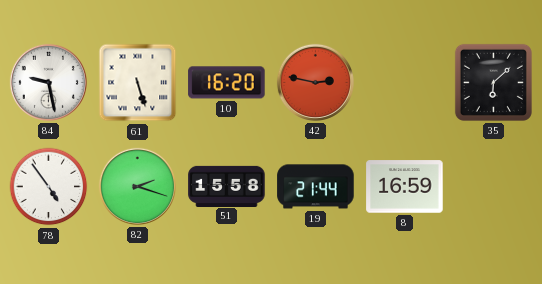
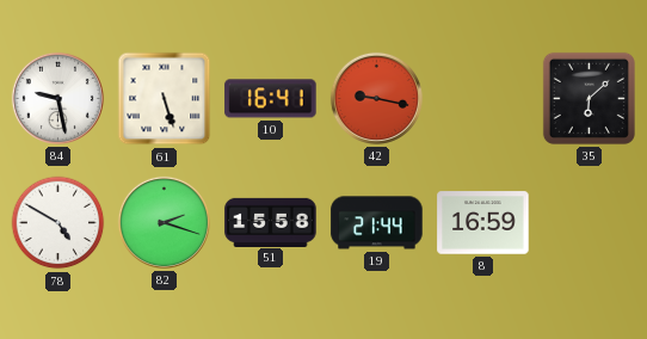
10: 16:20 -> 16:41 (271, 99)
42: 2:47 -> 9:17 (376, 98)
78: 4:54 -> 4:50 (58, 223)
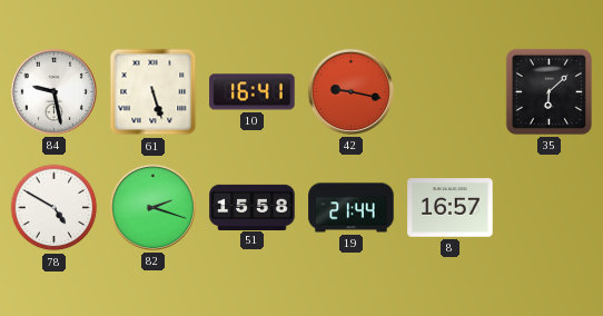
8: 16:59 -> 16:57 (451, 208)
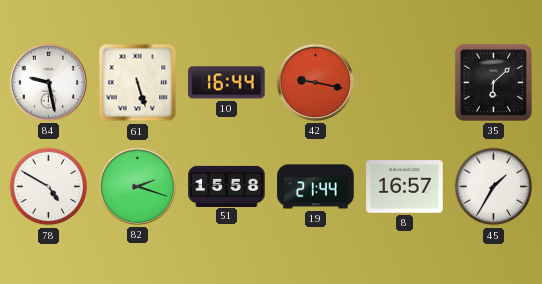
10: 16:41 -> 16:44 (227, 83)
45: none -> 1:35 (494, 187)
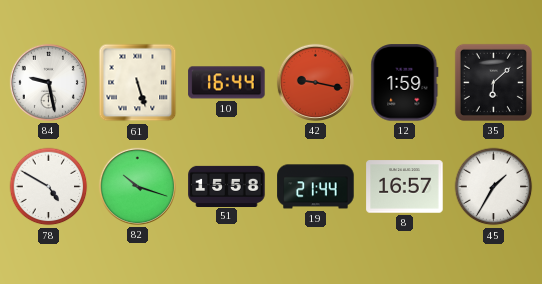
12: none -> 1:59 (405, 83)
82: 2:18 -> 10:18 (137, 186)
